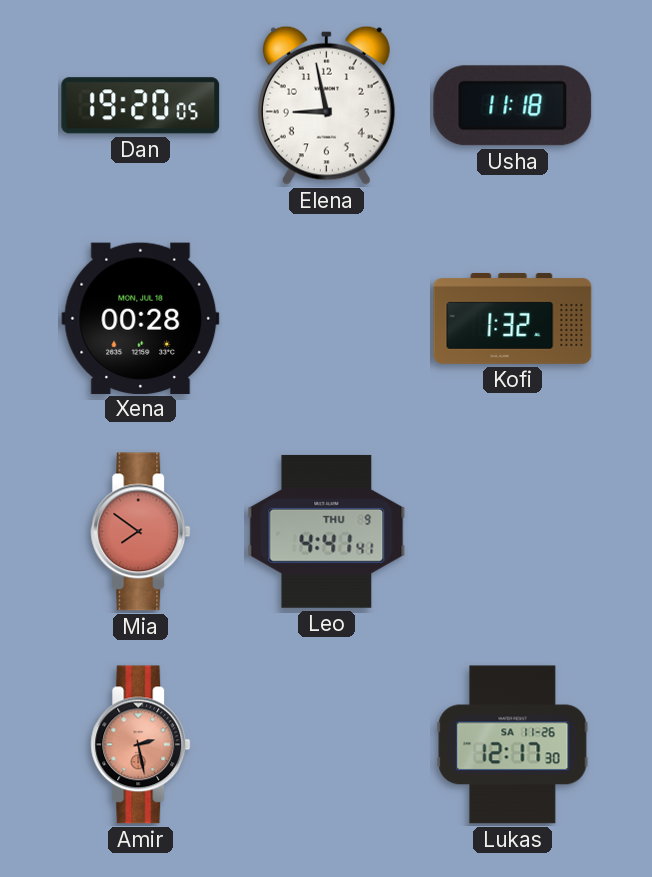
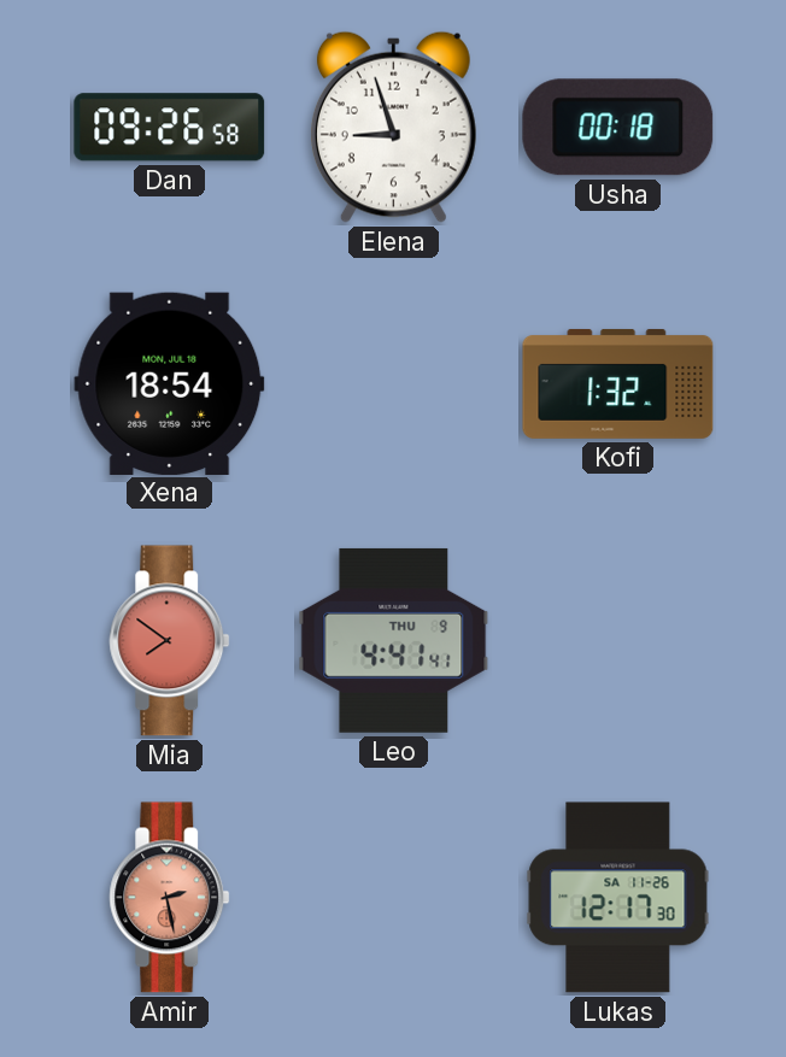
Dan: 19:20 -> 09:26 (170, 128)
Elena: 8:58 -> 8:57 (393, 127)
Usha: 11:18 -> 00:18 (618, 128)
Xena: 00:28 -> 18:54 (170, 383)
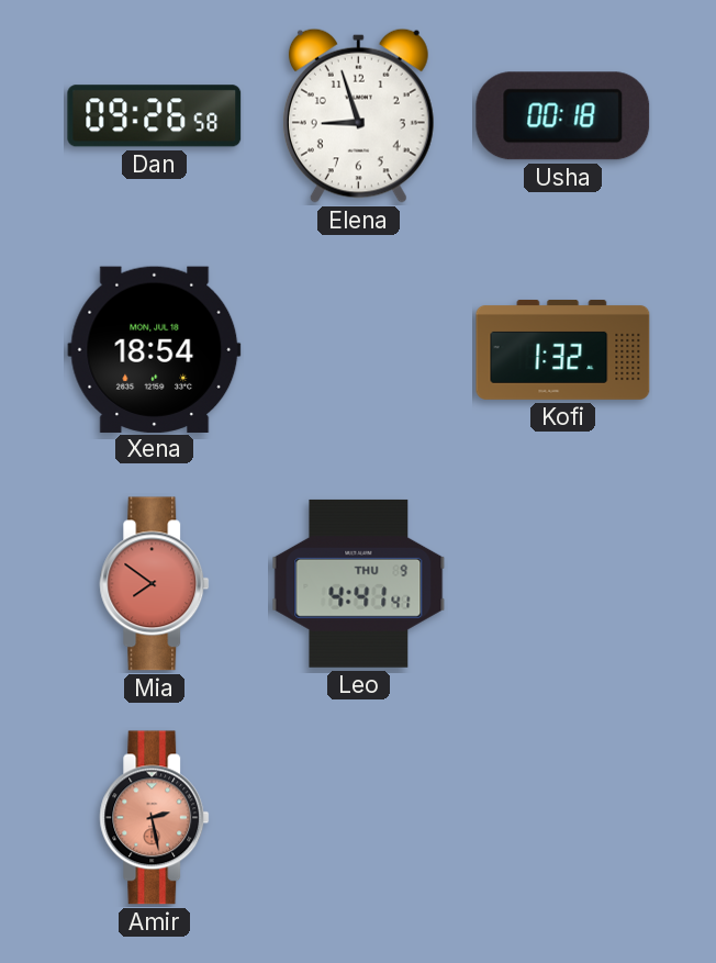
Lukas: 12:17 -> none (618, 898)
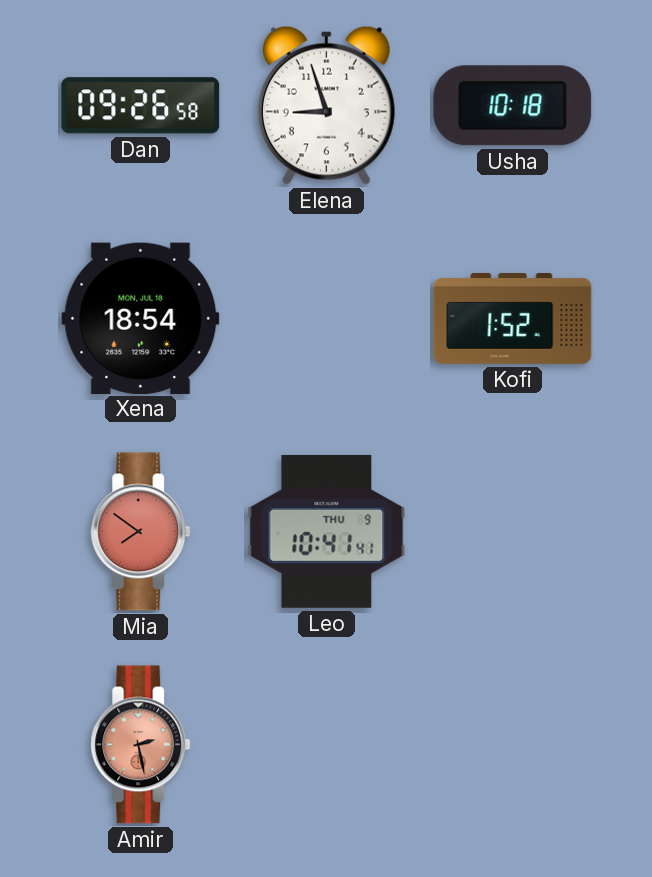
Usha: 00:18 -> 10:18 (513, 106)
Kofi: 1:32 -> 1:52 (513, 318)
Leo: 4:41 -> 10:41 (327, 531)
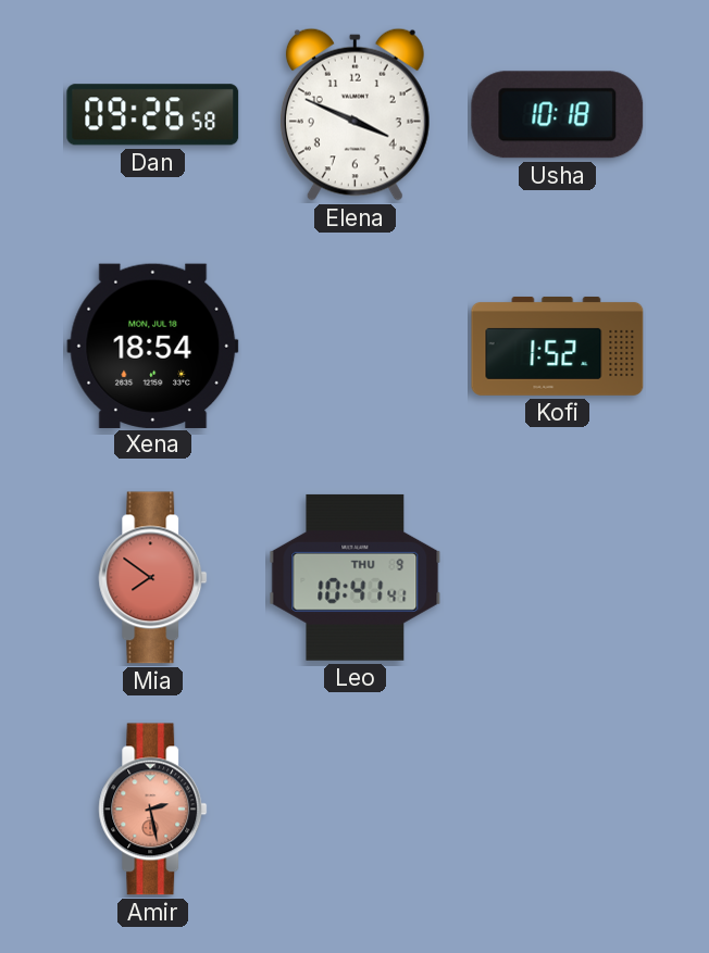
Elena: 8:57 -> 3:49 (354, 114)
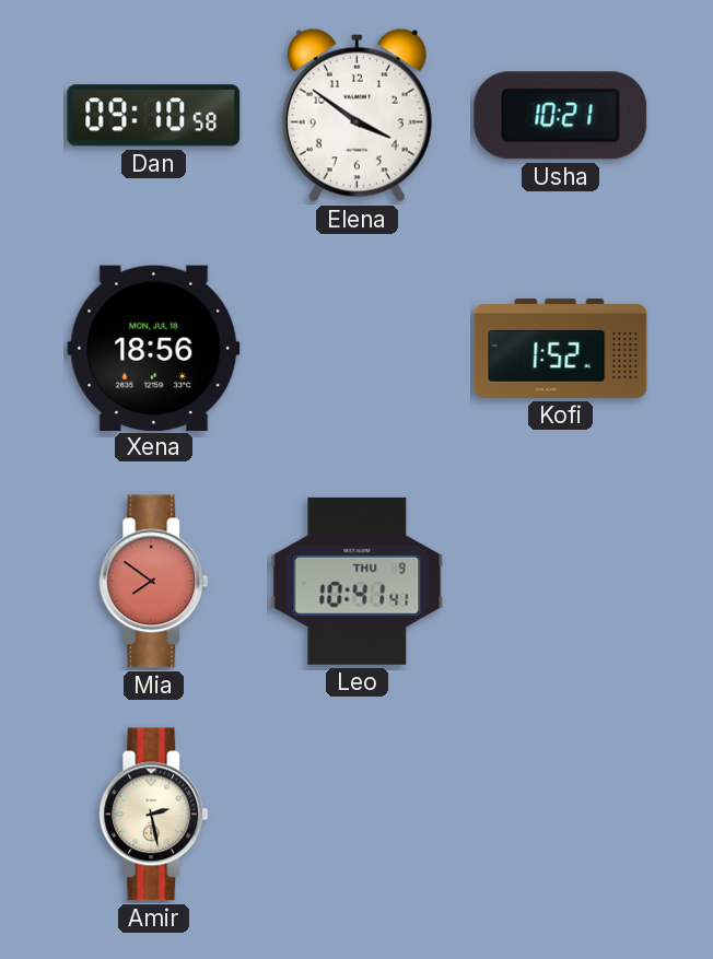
Dan: 09:26 -> 09:10 (154, 116)
Elena: 3:49 -> 3:51 (356, 115)
Usha: 10:18 -> 10:21 (561, 116)
Xena: 18:54 -> 18:56 (154, 348)
Amir dial: salmon -> cream (154, 815)
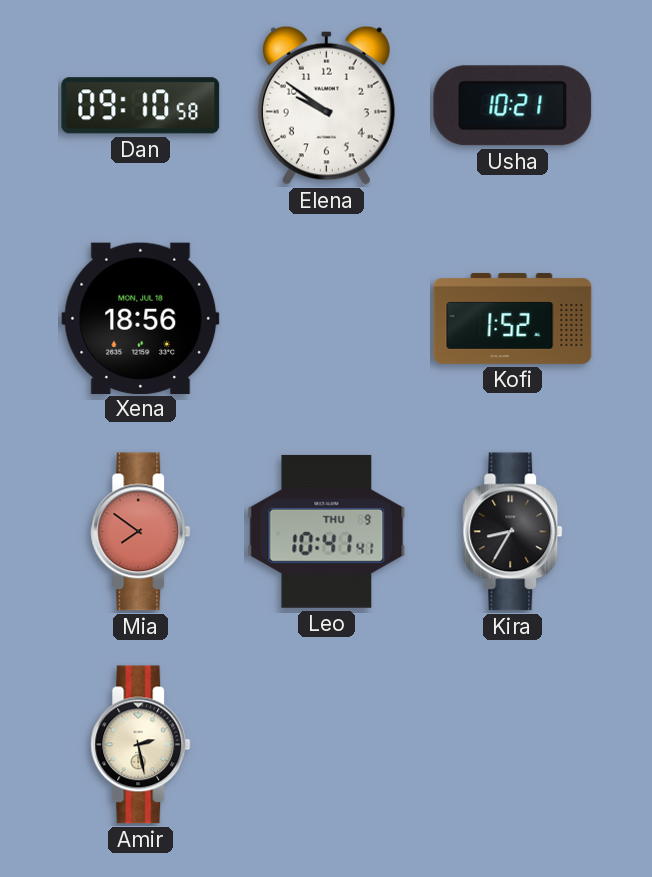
Elena: 3:51 -> 9:51 (326, 105)
Kira: none -> 8:35 (513, 532)
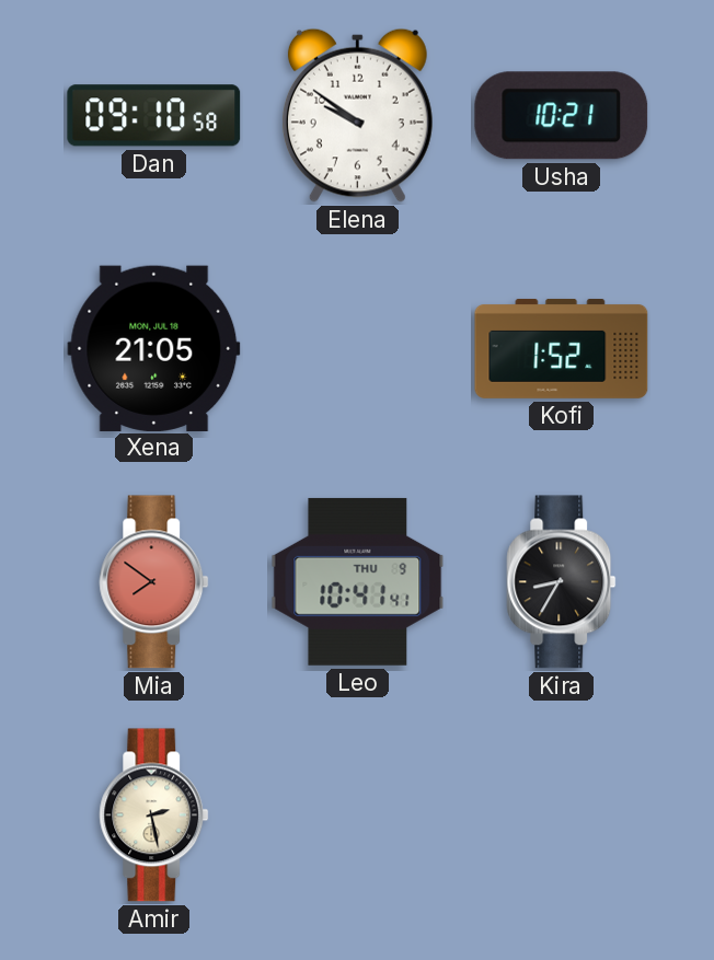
Xena: 18:56 -> 21:05 (154, 348)
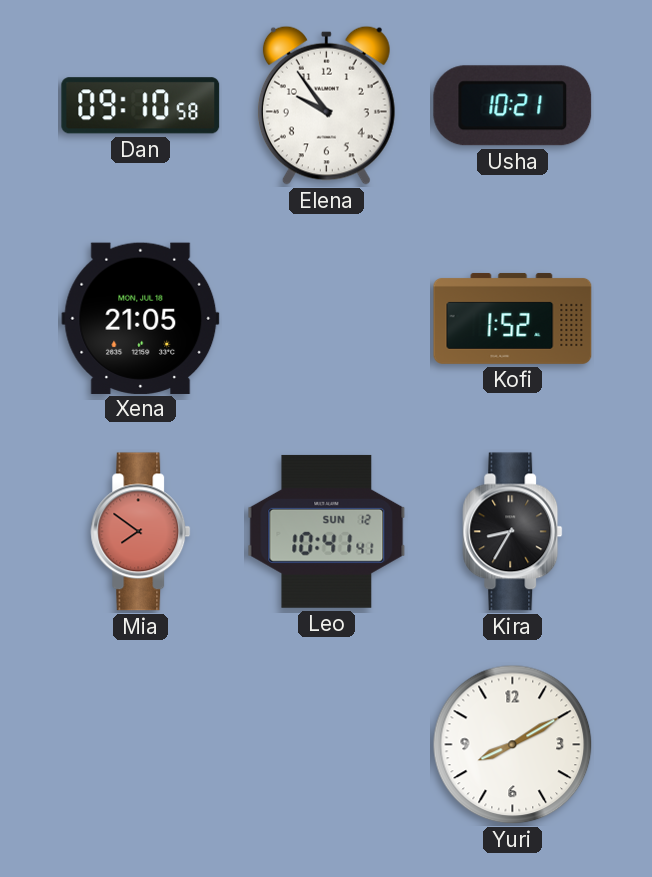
Elena: 9:51 -> 9:54 (326, 105)
Leo date: THU 9 -> SUN 12 (327, 531)
Amir: 2:28 -> none (154, 816)
Yuri: none -> 8:10 (513, 745)
